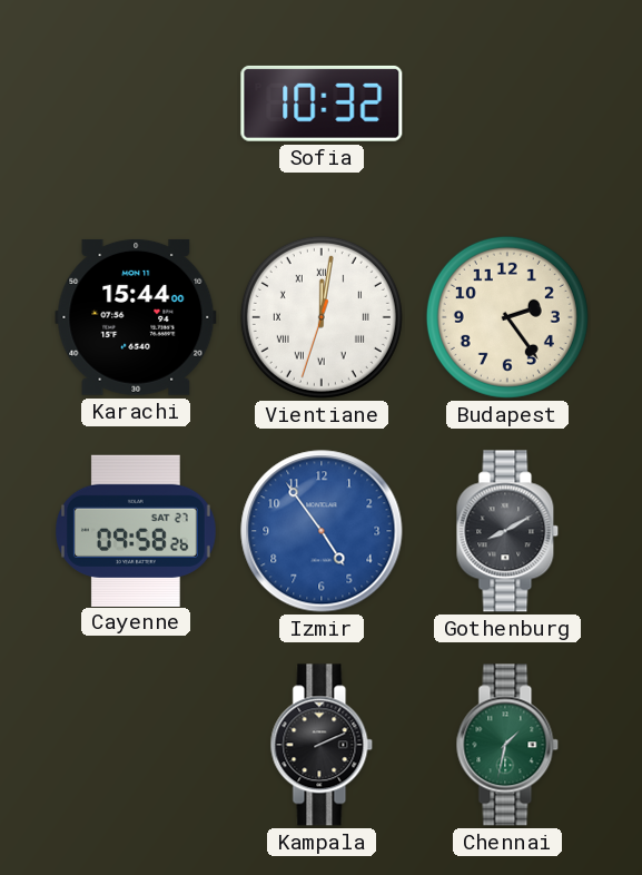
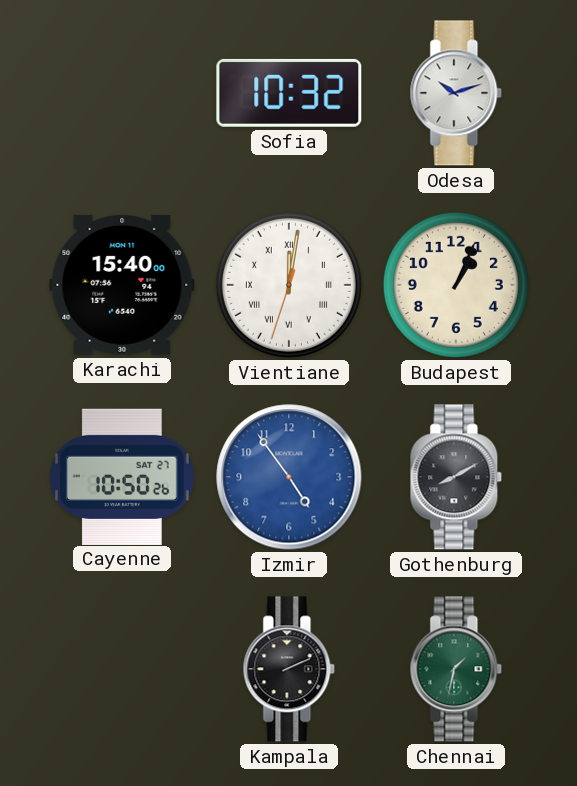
Odesa: none -> 10:12 (456, 93)
Karachi: 15:44 -> 15:40 (122, 285)
Budapest: 2:24 -> 1:04 (456, 285)
Cayenne: 09:58 -> 10:50 (122, 476)
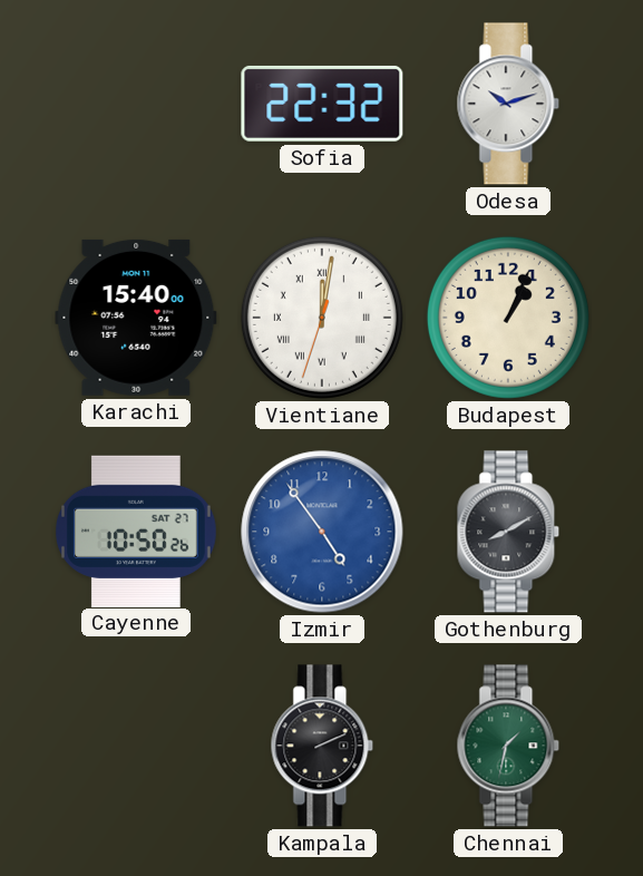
Sofia: 10:32 -> 22:32 (322, 104)
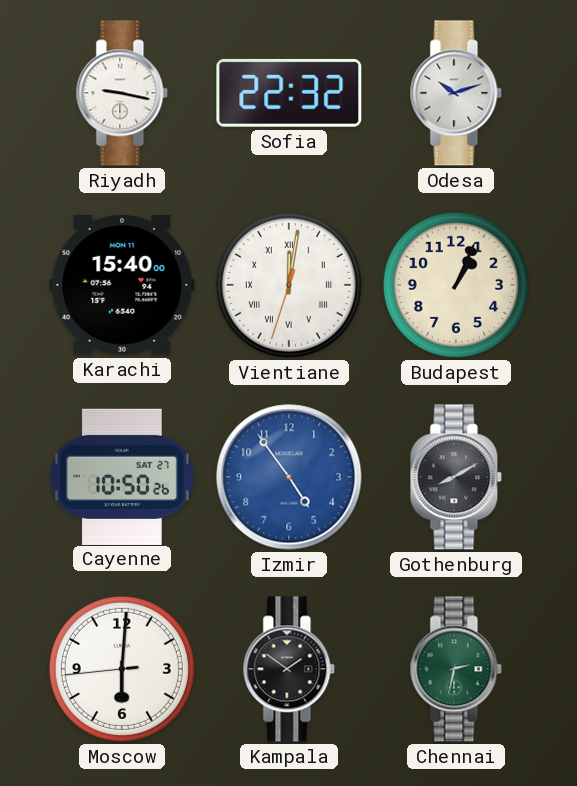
Riyadh: none -> 9:17 (122, 93)
Moscow: none -> 6:00 (122, 669)
Kampala: 2:11 -> 1:51 (289, 669)
Chennai: 1:32 -> 2:32 (456, 669)
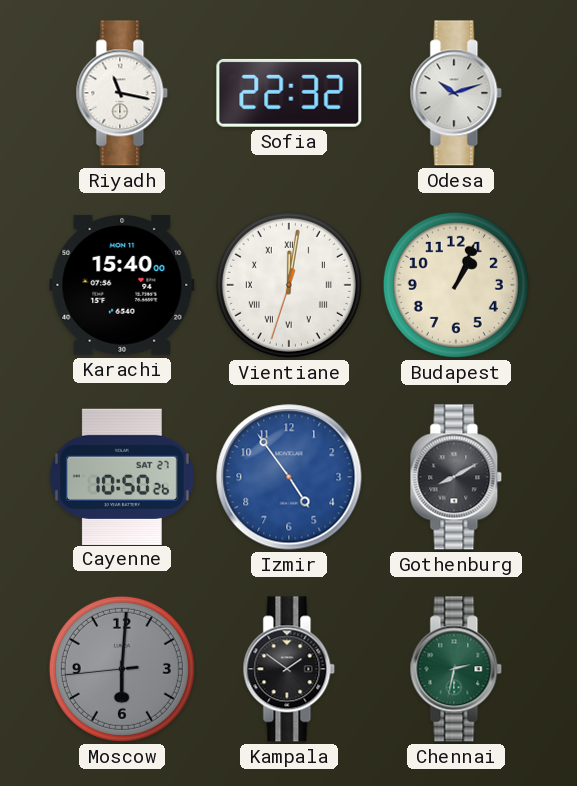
Riyadh: 9:17 -> 11:17 (122, 93)
Moscow dial: white -> grey (122, 669)
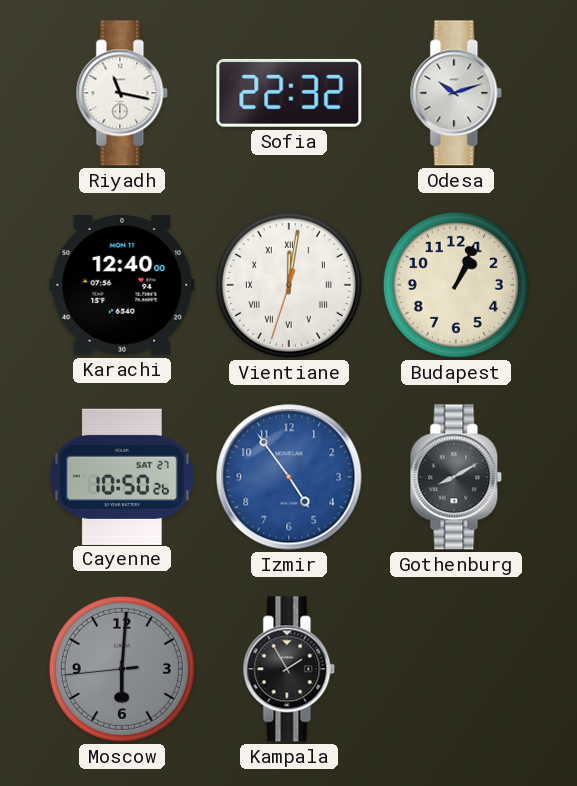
Karachi: 15:40 -> 12:40 (122, 285)
Kampala: 1:51 -> 1:55 (289, 669)
Chennai: 2:32 -> none (456, 669)
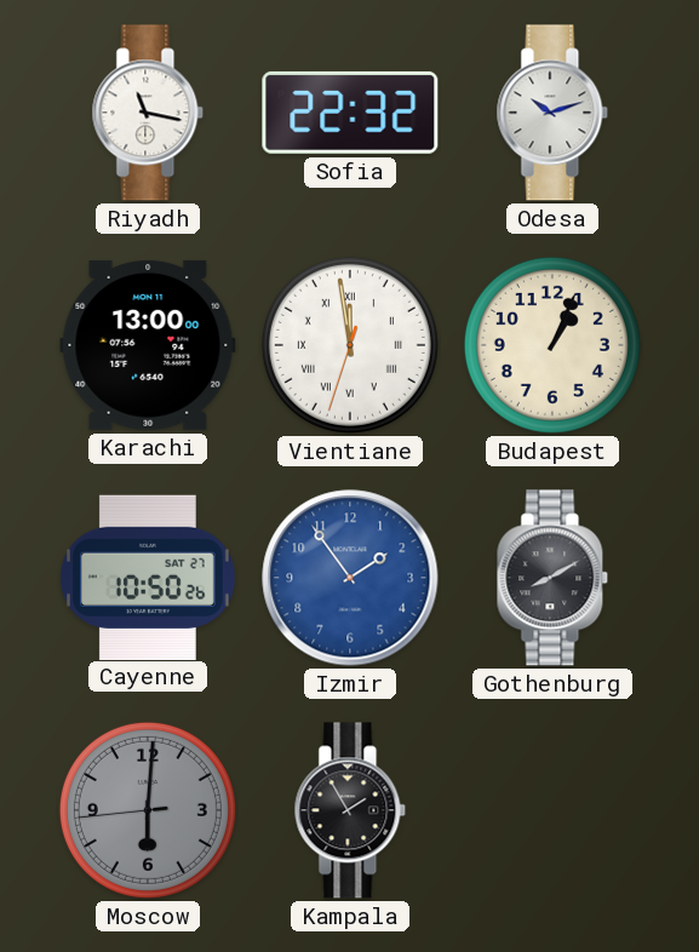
Karachi: 12:40 -> 13:00 (148, 345)
Vientiane: 12:01 -> 11:58 (350, 345)
Izmir: 4:54 -> 1:54 (350, 578)
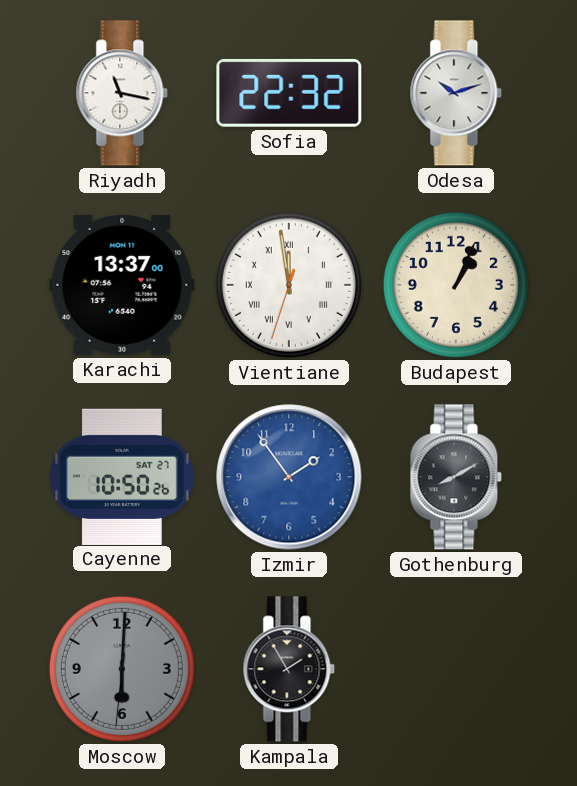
Karachi: 13:00 -> 13:37 (122, 285)
Moscow: 6:00:44 -> 6:00:31 (122, 669)
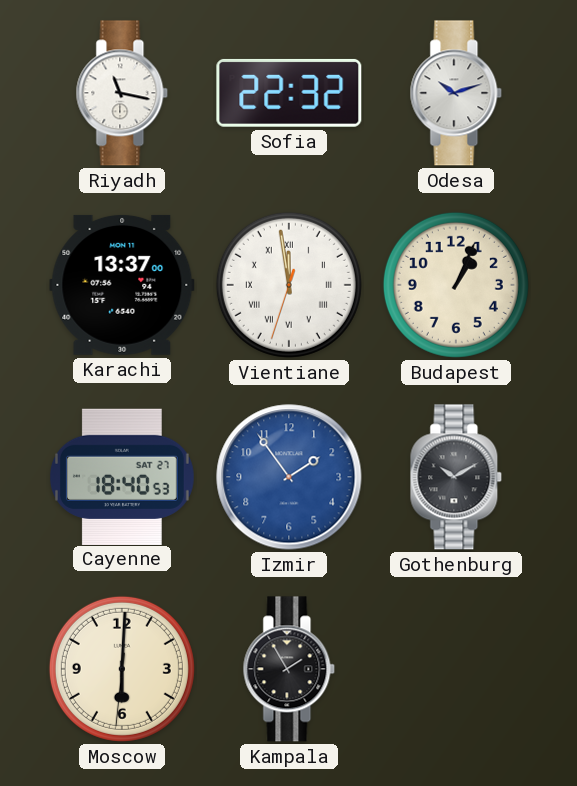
Cayenne: 10:50 -> 18:40 (122, 476)
Gothenburg: 8:10 -> 10:10 (456, 477)
Moscow dial: grey -> cream (122, 669)
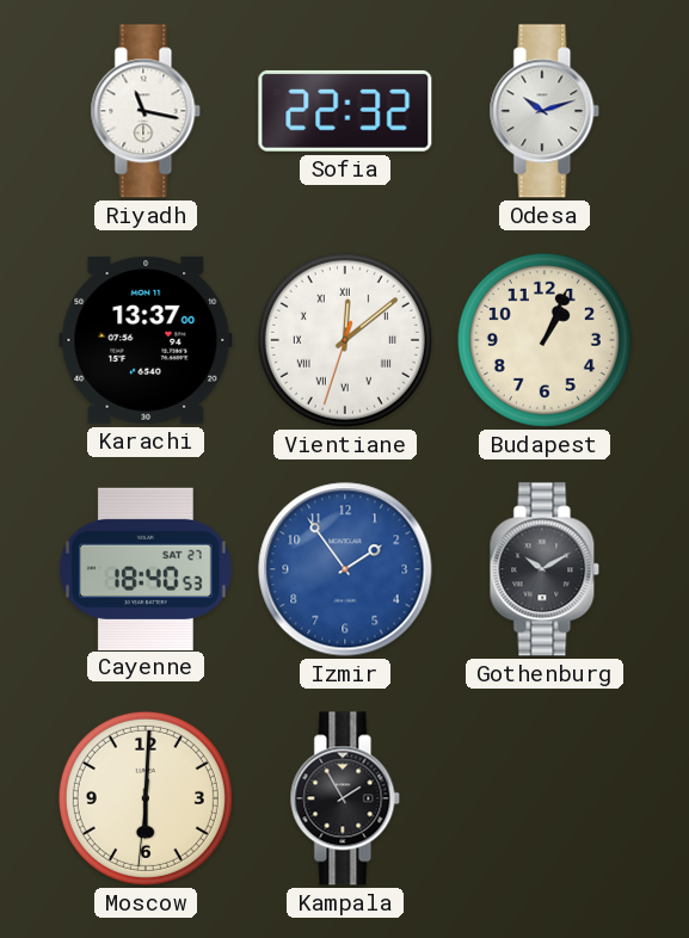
Vientiane: 11:58 -> 12:08 (345, 340)
